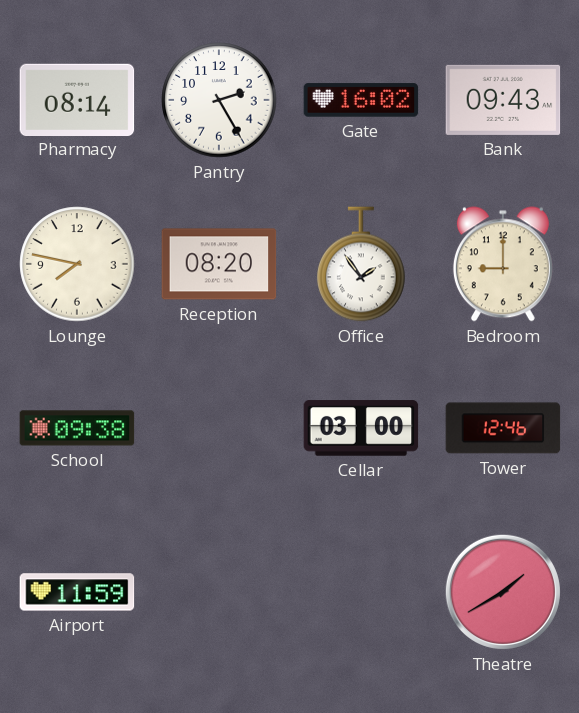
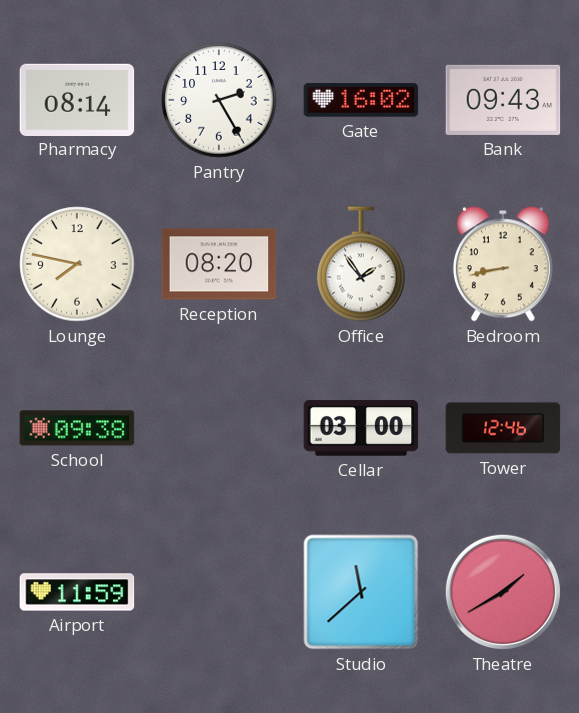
Bedroom: 9:00 -> 8:43 (503, 264)
Studio: none -> 11:38 (361, 592)
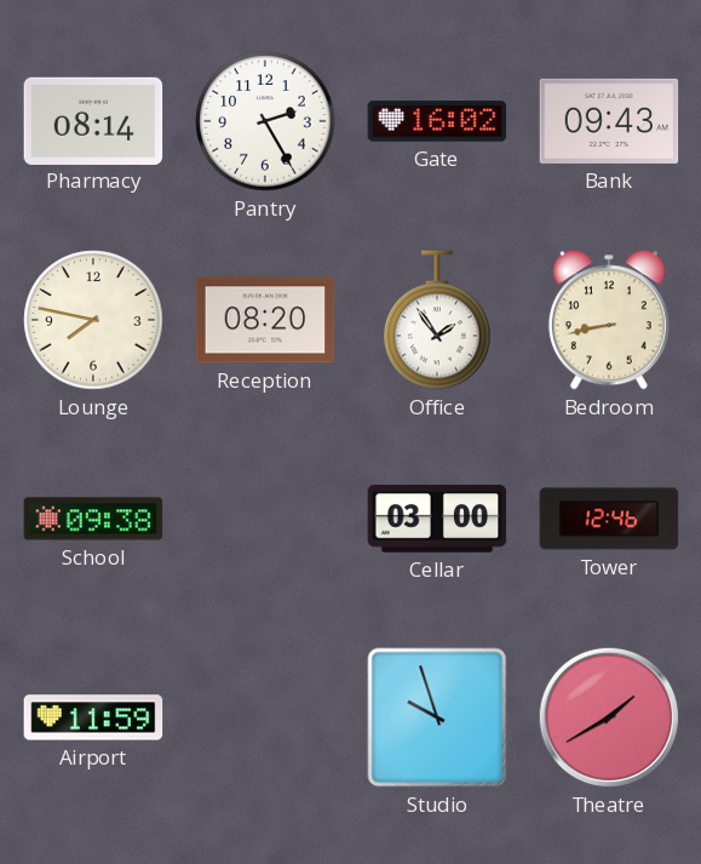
Studio: 11:38 -> 9:57 (437, 717)
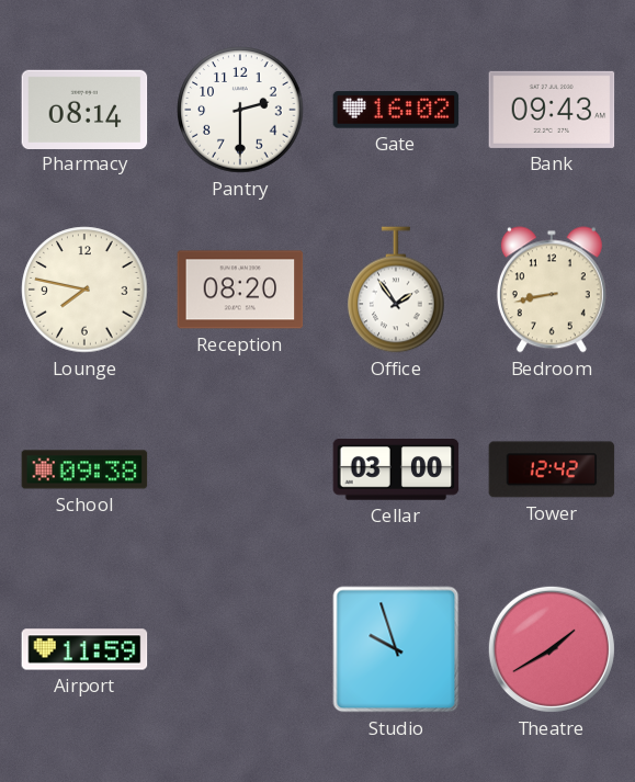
Pantry: 2:25 -> 2:30 (240, 110)
Tower: 12:46 -> 12:42 (552, 469)
